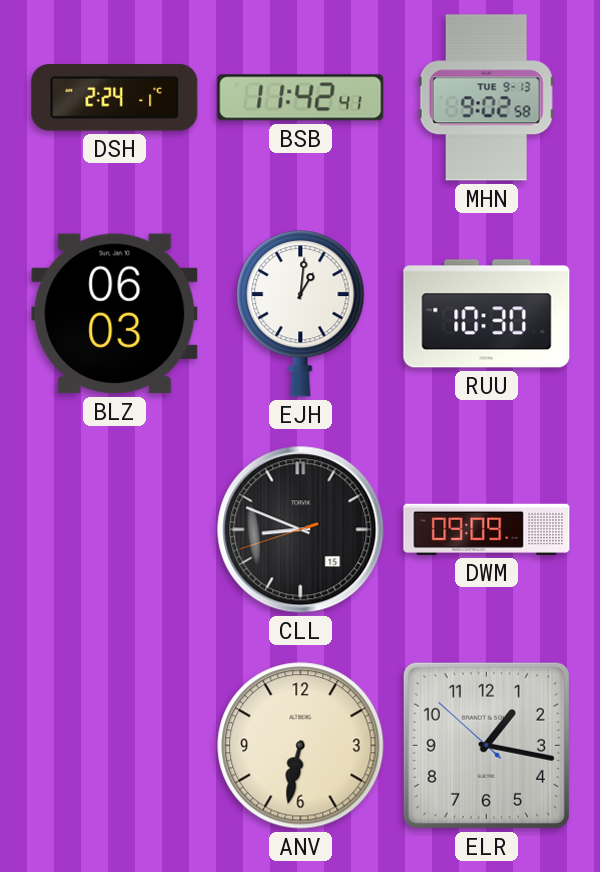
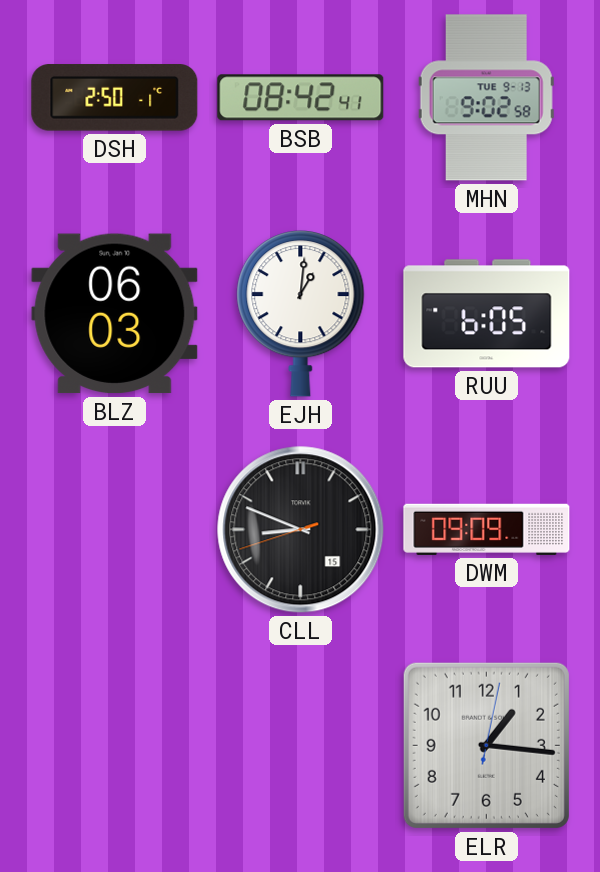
DSH: 2:24 -> 2:50 (115, 98)
BSB: 11:42 -> 08:42 (301, 98)
RUU: 10:30 -> 6:05 (487, 314)
ANV: 6:32 -> none (301, 746)
ELR: 1:16:52 -> 1:16:02 (486, 745)
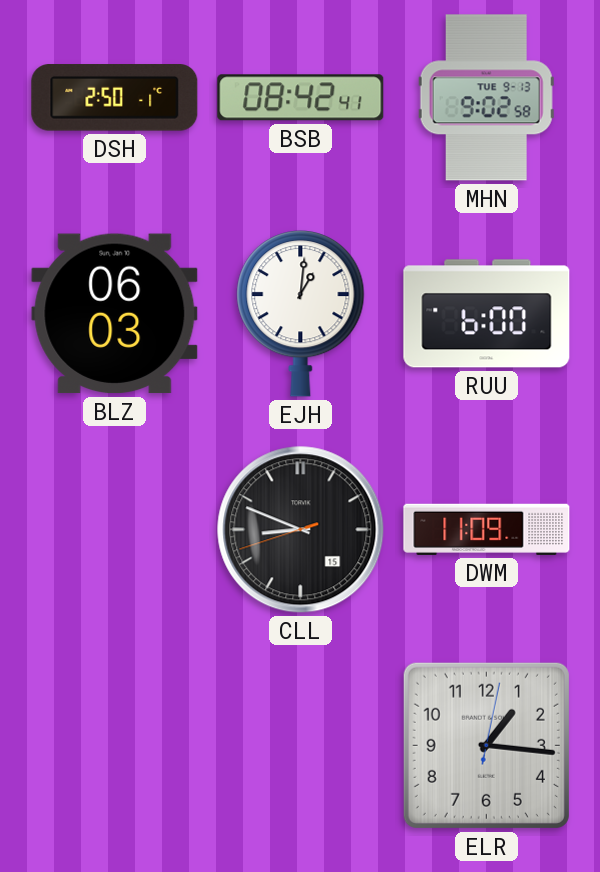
RUU: 6:05 -> 6:00 (487, 314)
DWM: 09:09 -> 11:09 (487, 529)
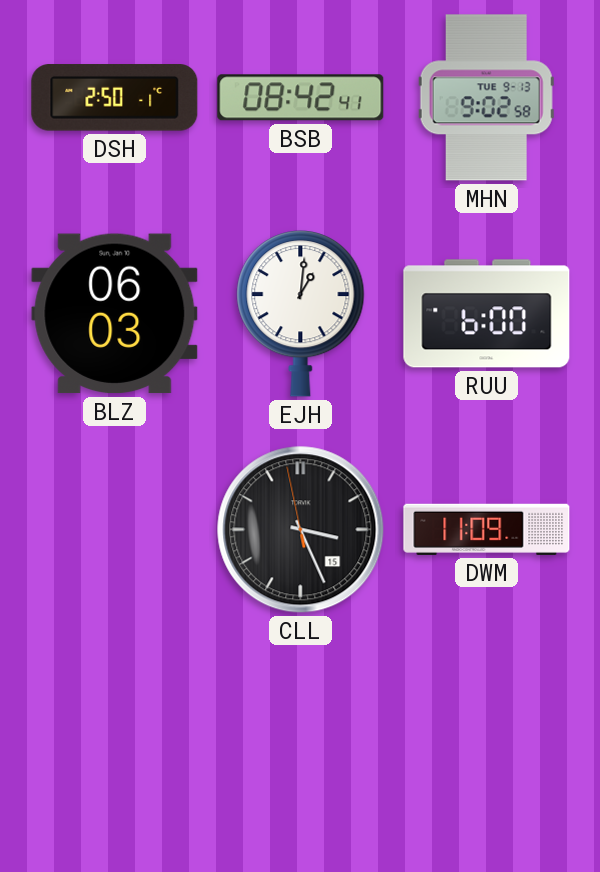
CLL: 8:48 -> 3:25 (301, 530)
ELR: 1:16 -> none (486, 745)
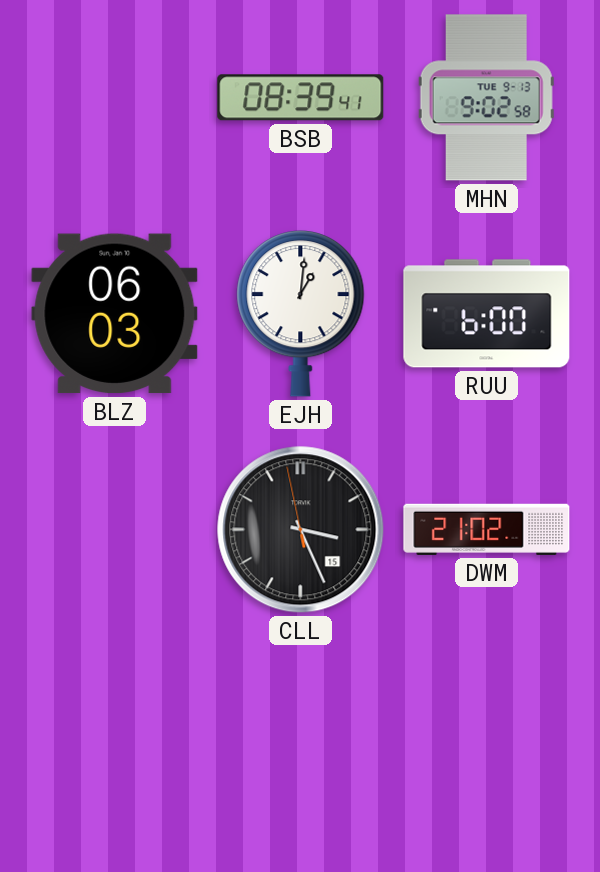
DSH: 2:50 -> none (115, 98)
BSB: 08:42 -> 08:39 (301, 98)
DWM: 11:09 -> 21:02 (487, 529)
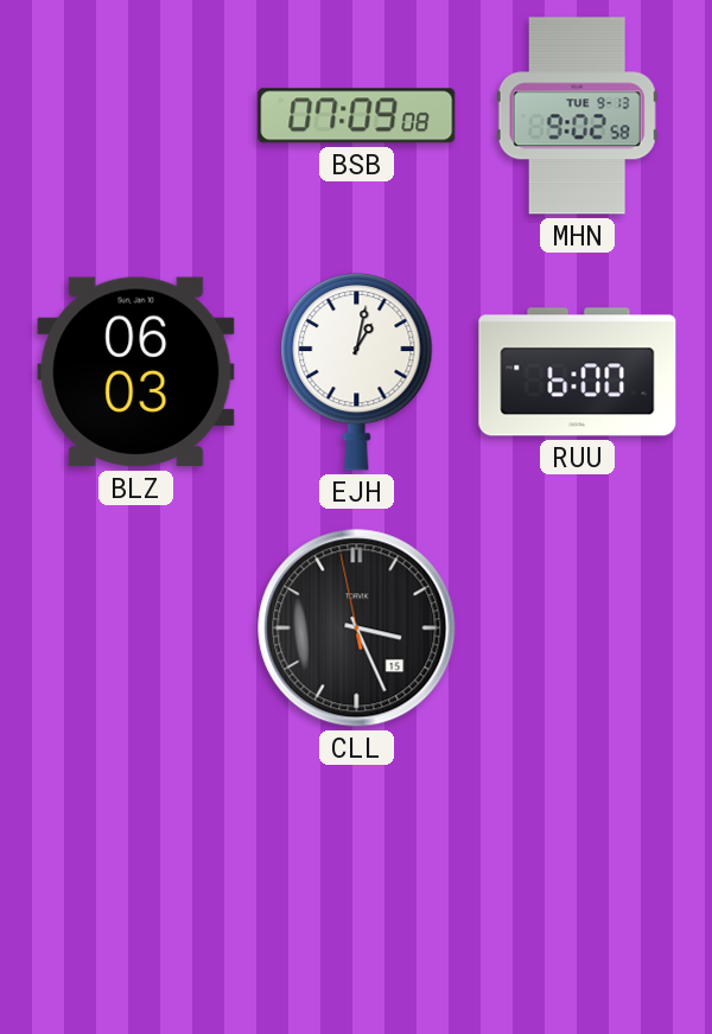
BSB: 08:39 -> 07:09 (357, 116)
EJH: 1:01 -> 1:02 (357, 372)
DWM: 21:02 -> none (487, 529)
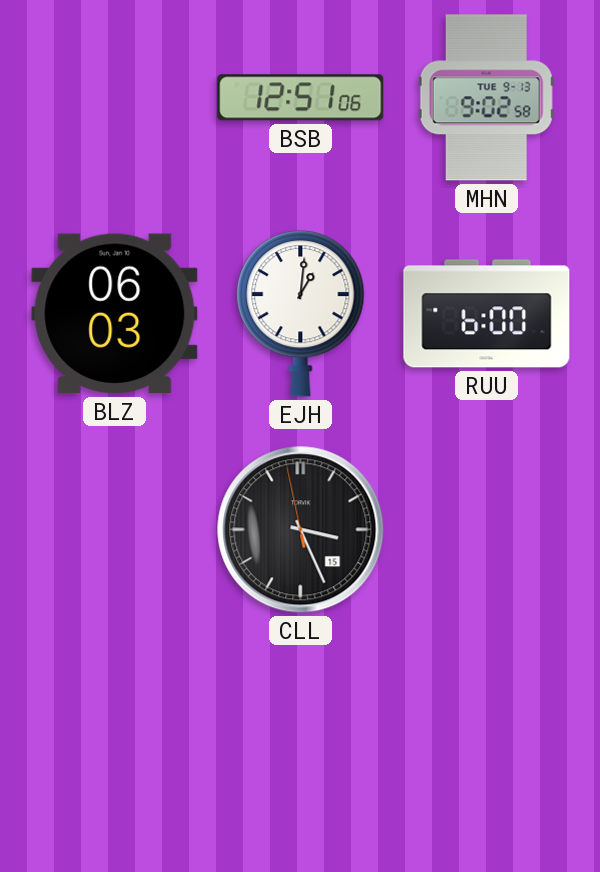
BSB: 07:09 -> 12:51 (301, 98)
EJH: 1:02 -> 1:01 (301, 314)
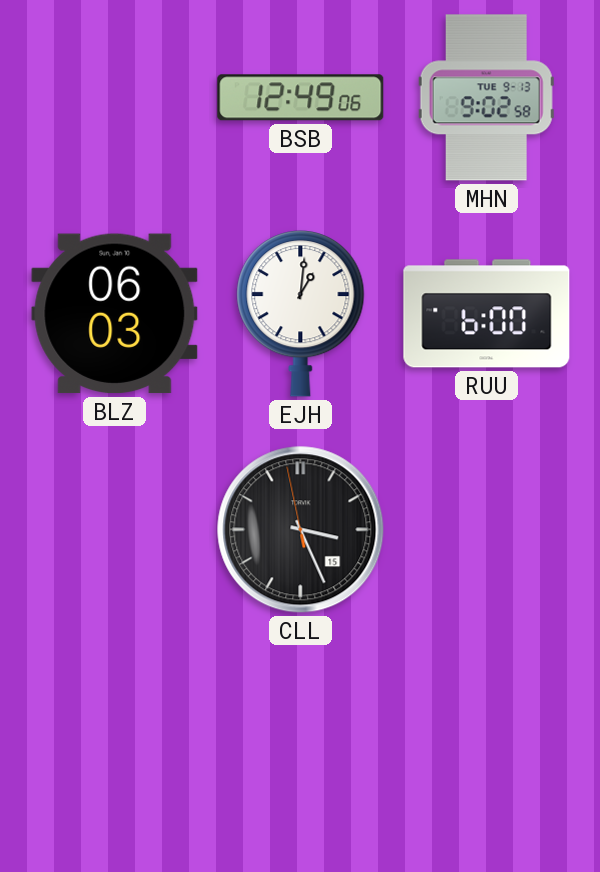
BSB: 12:51 -> 12:49 (301, 98)
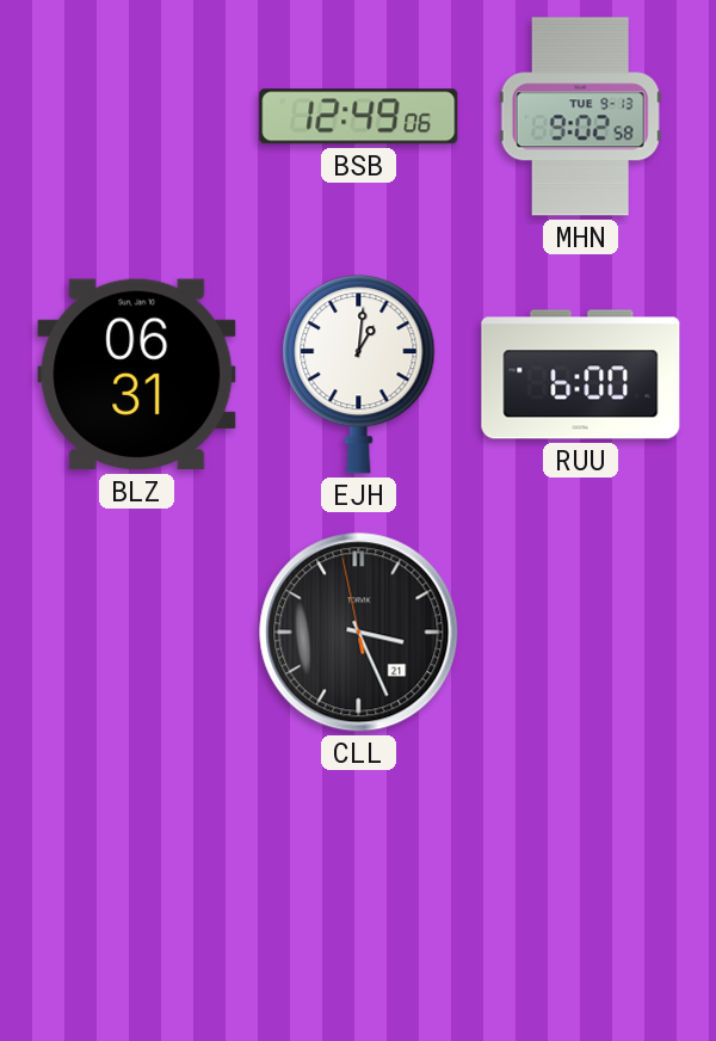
BLZ: 06:03 -> 06:31 (137, 375)
CLL date: 15 -> 21 (359, 633)
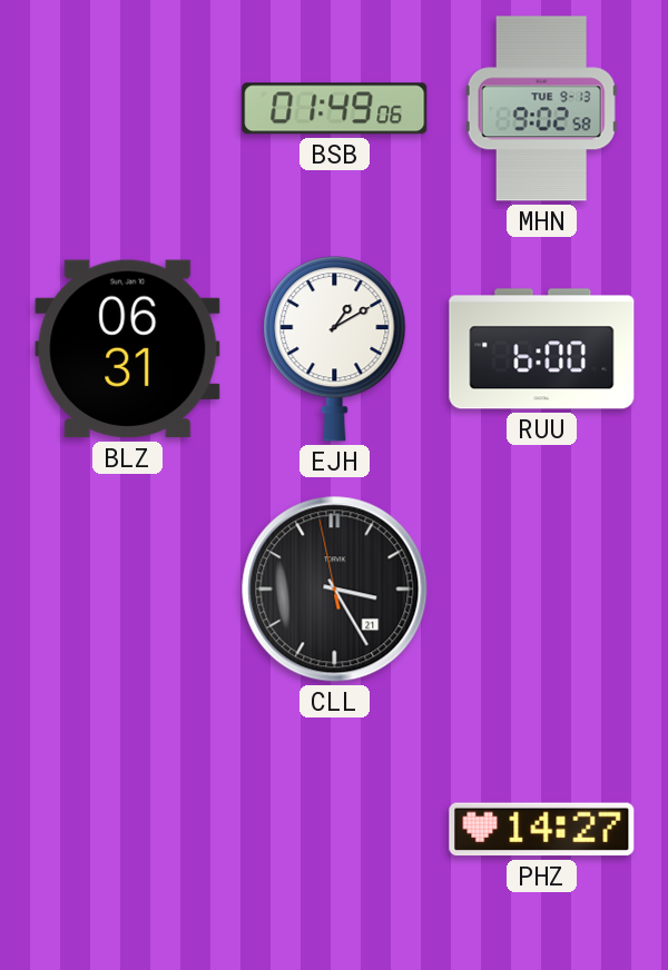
BSB: 12:49 -> 01:49 (335, 109)
EJH: 1:01 -> 1:10 (335, 349)
CLL: 3:25 -> 3:24 (335, 590)
PHZ: none -> 14:27 (542, 830)
